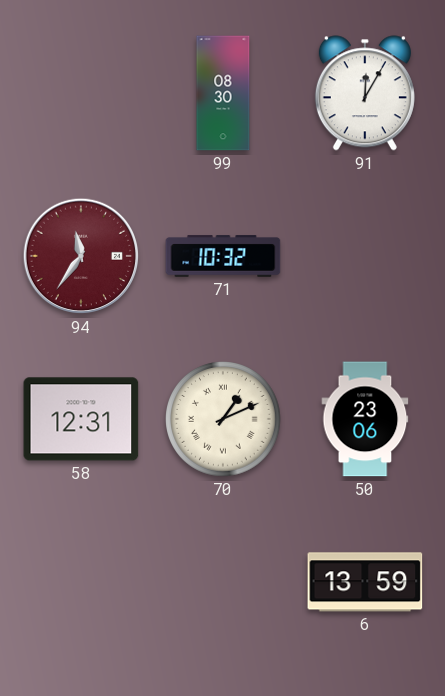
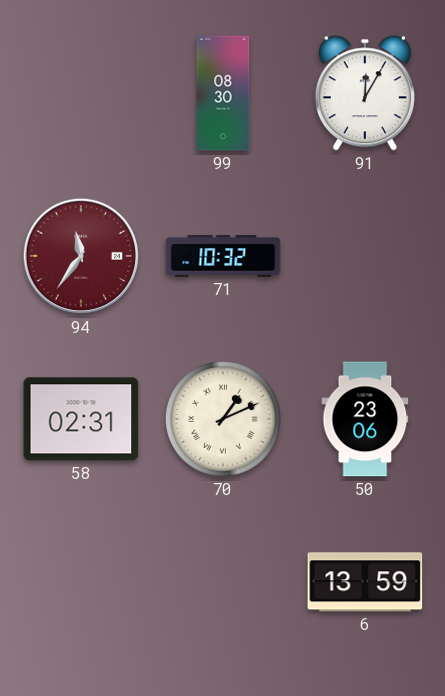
58: 12:31 -> 02:31 (81, 419)
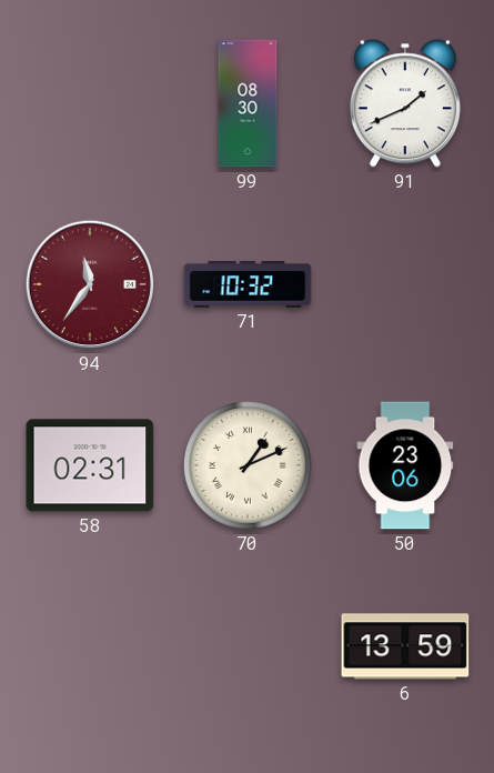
91: 12:05 -> 1:41 (405, 103)
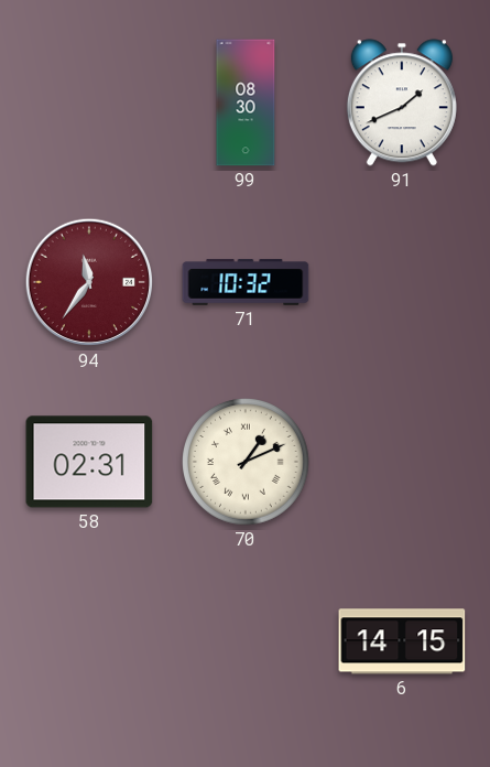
50: 23:06 -> none (405, 465)
6: 13:59 -> 14:15 (402, 641)
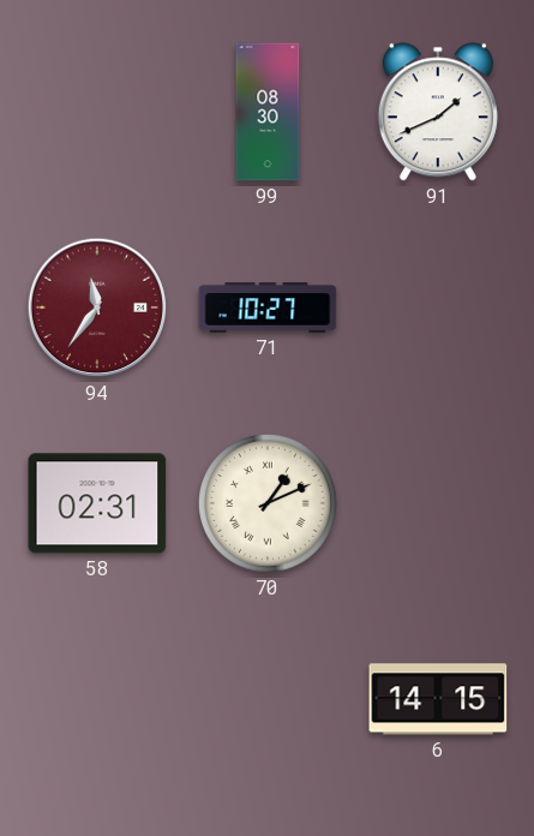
71: 10:32 -> 10:27 (268, 307)
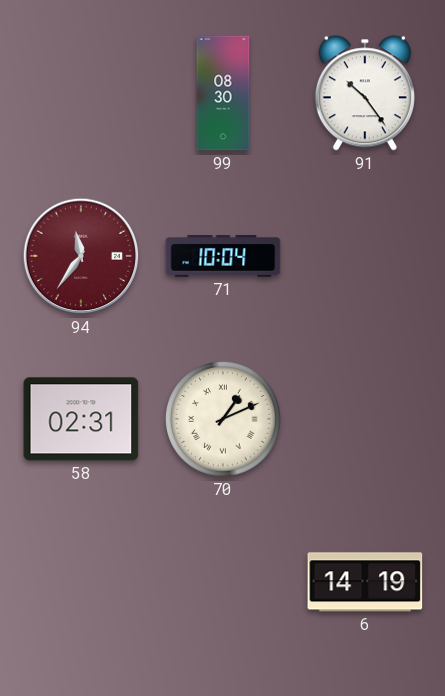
91: 1:41 -> 10:24 (365, 93)
71: 10:27 -> 10:04 (223, 256)
6: 14:15 -> 14:19 (365, 582)
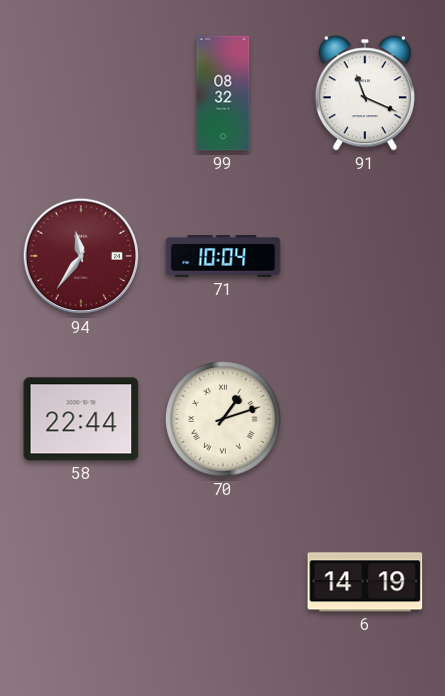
99: 08:30 -> 08:32 (223, 93)
91: 10:24 -> 11:19 (365, 93)
58: 02:31 -> 22:44 (81, 419)
70: 1:11 -> 1:12 (224, 420)
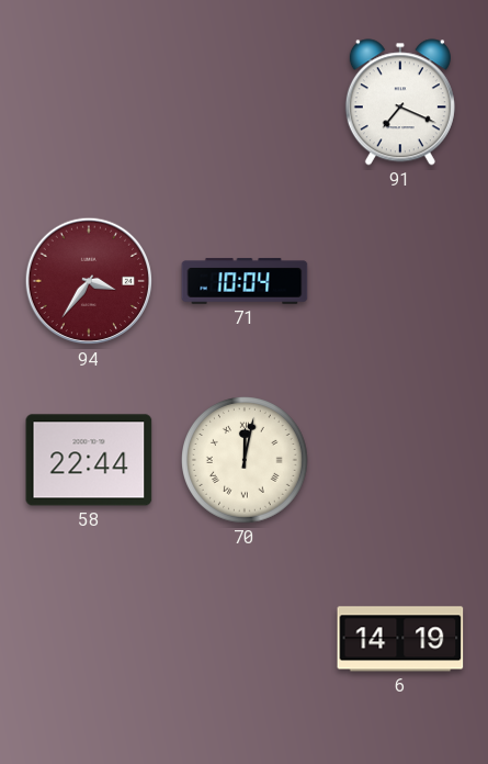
99: 08:32 -> none (223, 93)
91: 11:19 -> 7:19 (400, 102)
94: 11:36 -> 3:36 (89, 281)
70: 1:12 -> 12:02 (246, 461)
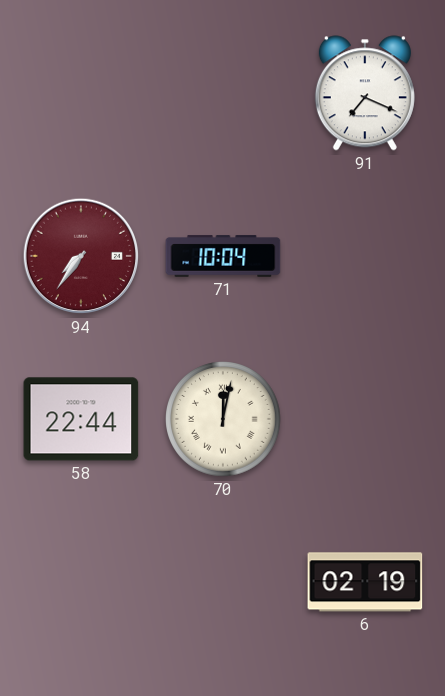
94: 3:36 -> 7:36 (81, 256)
6: 14:19 -> 02:19 (365, 582)
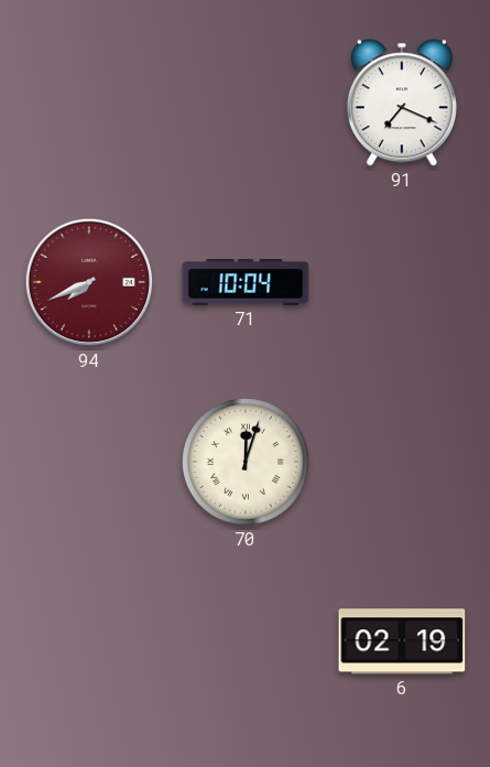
94: 7:36 -> 7:41 (89, 282)
58: 22:44 -> none (81, 419)
70: 12:02 -> 12:03 (247, 463)
